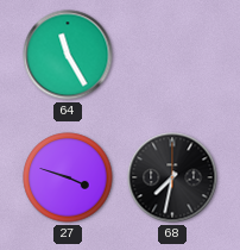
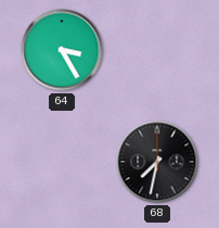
64: 11:25 -> 3:25 (62, 50)
27: 3:48 -> none (68, 177)
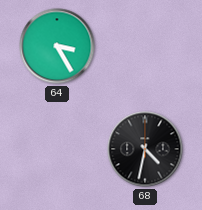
68: 7:32 -> 4:32 (145, 149)
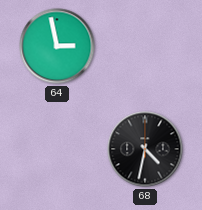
64: 3:25 -> 2:58 (57, 46)
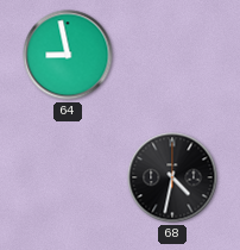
64: 2:58 -> 8:58 (68, 55)
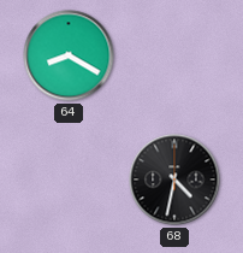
64: 8:58 -> 8:20 (69, 55)
